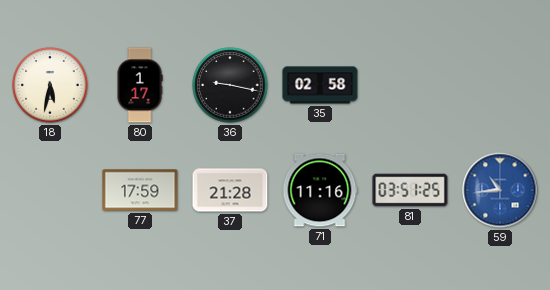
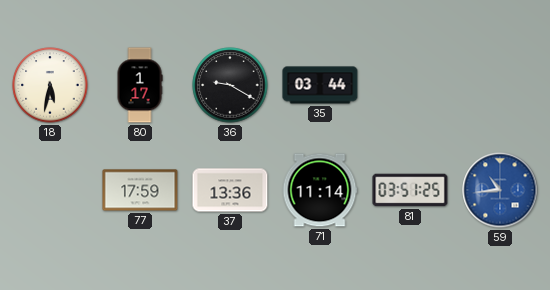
36: 9:17 -> 9:20 (230, 85)
35: 02:58 -> 03:44 (320, 85)
37: 21:28 -> 13:36 (230, 190)
71: 11:16 -> 11:14 (320, 190)
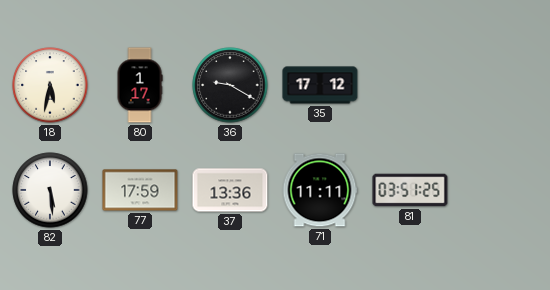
35: 03:44 -> 17:12 (320, 85)
82: none -> 5:29 (50, 190)
71: 11:14 -> 11:11 (320, 190)
59: 10:44 -> none (500, 190)
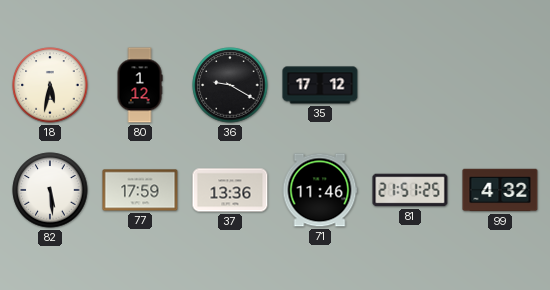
80: 1:17 -> 1:12 (140, 85)
71: 11:11 -> 11:46 (320, 190)
81: 03:51 -> 21:51 (410, 190)
99: none -> 4:32 (500, 190)
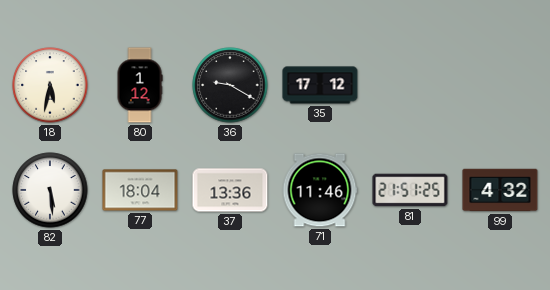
77: 17:59 -> 18:04 (140, 190)
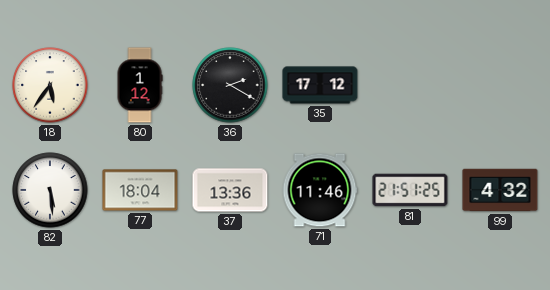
18: 5:32 -> 5:36 (50, 85)
36: 9:20 -> 2:20 (230, 85)
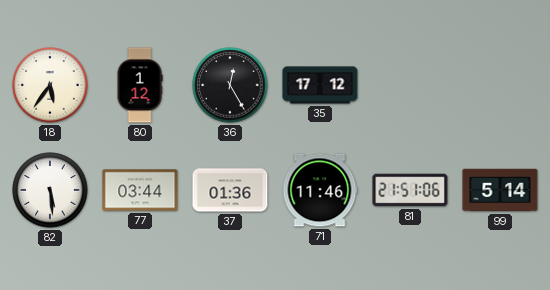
36: 2:20 -> 12:25 (230, 85)
77: 18:04 -> 03:44 (140, 190)
37: 13:36 -> 01:36 (230, 190)
81: 21:51:25 -> 21:51:06 (410, 190)
99: 4:32 -> 5:14 (500, 190)
